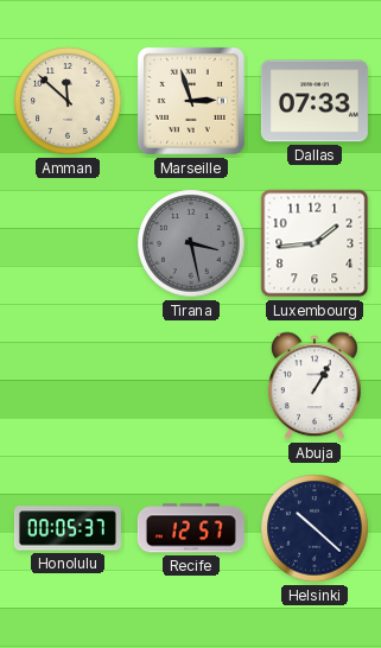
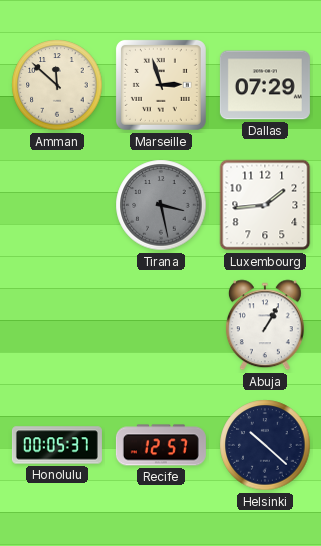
Dallas: 07:33 -> 07:29 (265, 85)
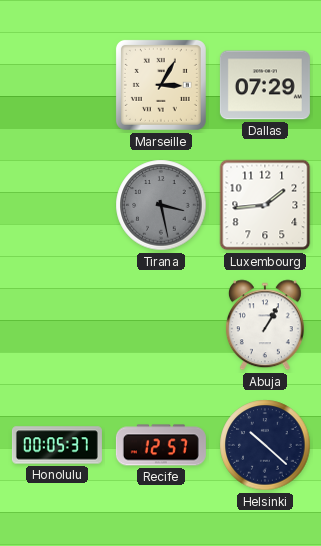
Amman: 11:52 -> none (57, 85)
Marseille: 2:57 -> 3:05 (161, 85)
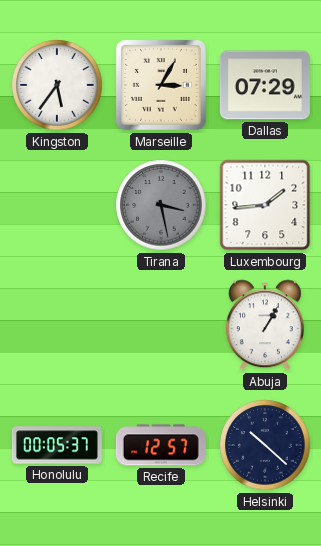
Kingston: none -> 5:36 (57, 85)
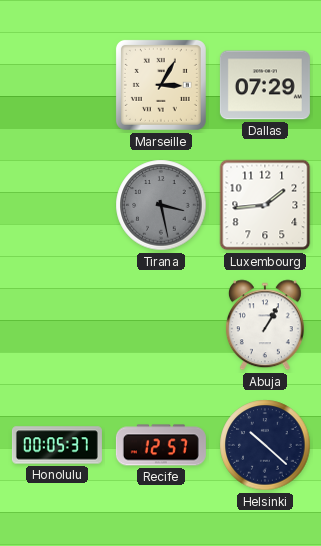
Kingston: 5:36 -> none (57, 85)
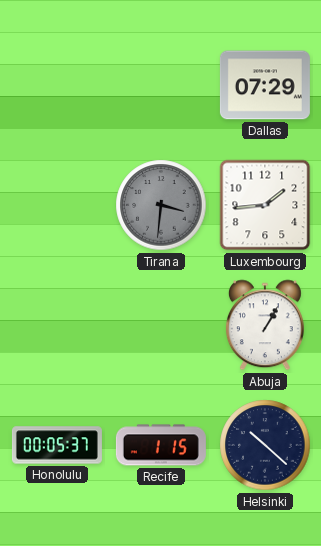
Marseille: 3:05 -> none (161, 85)
Tirana: 3:28 -> 3:31 (161, 205)
Recife: 12:57 -> 1:15 (161, 445)
